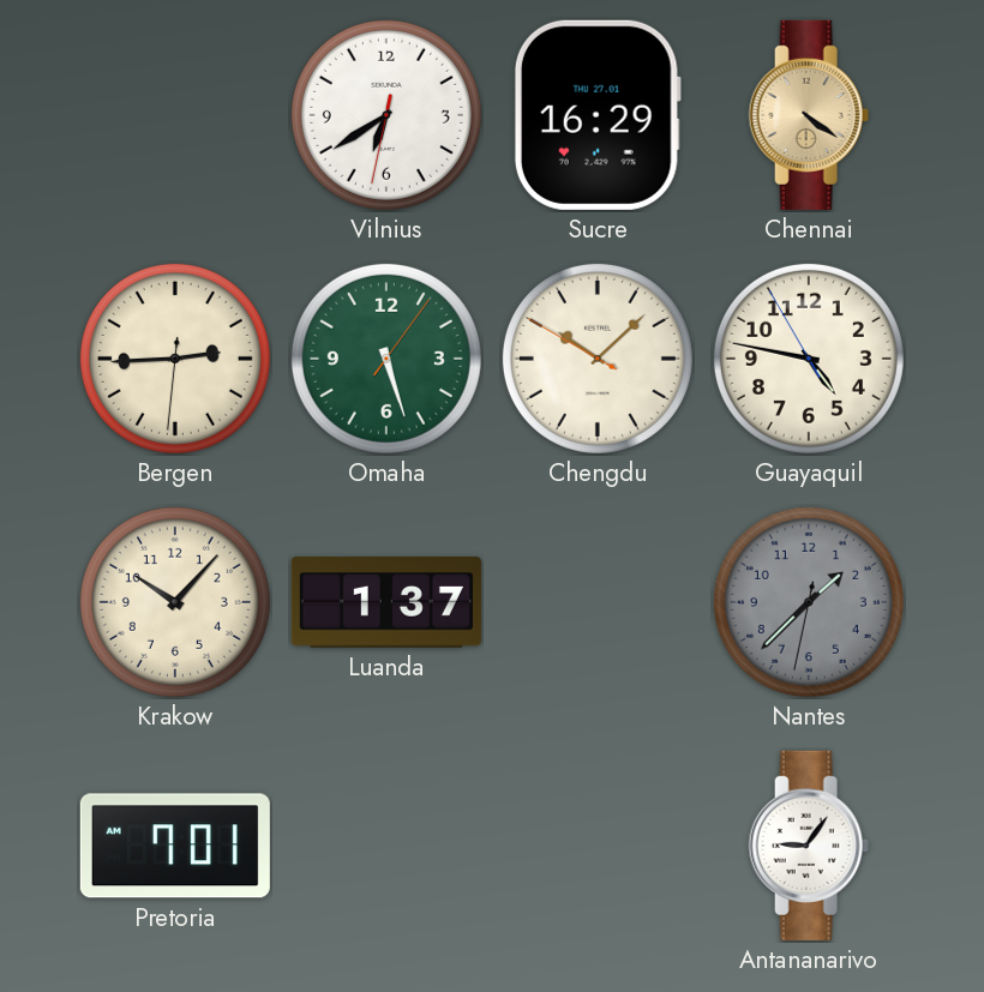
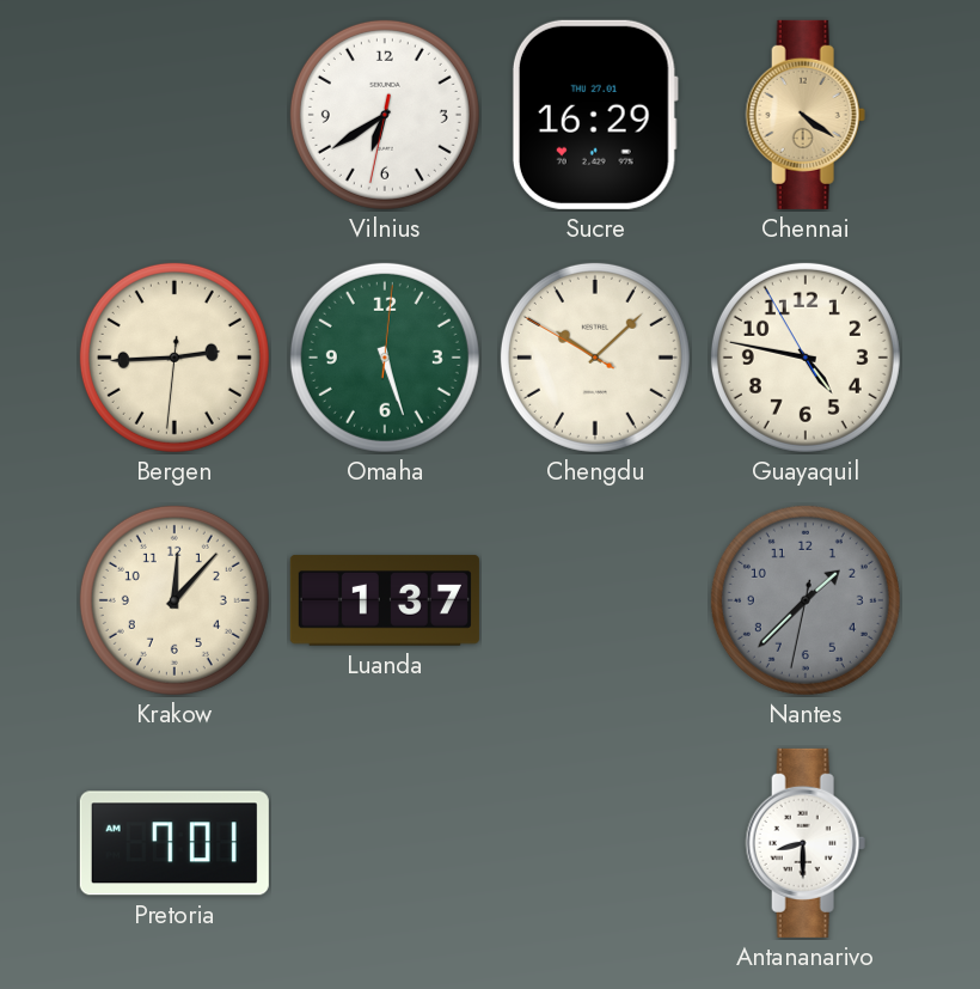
Omaha: 5:27:06 -> 5:27:01 (385, 358)
Krakow: 10:07 -> 12:07 (174, 600)
Antananarivo: 9:06 -> 8:30 (806, 843)
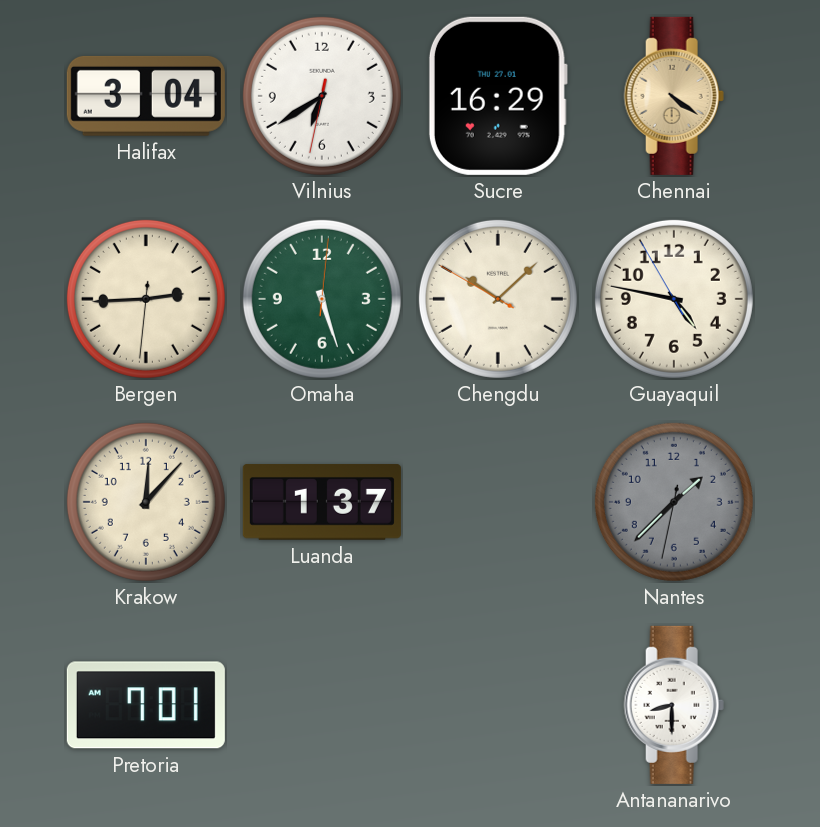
Halifax: none -> 3:04 (146, 96)
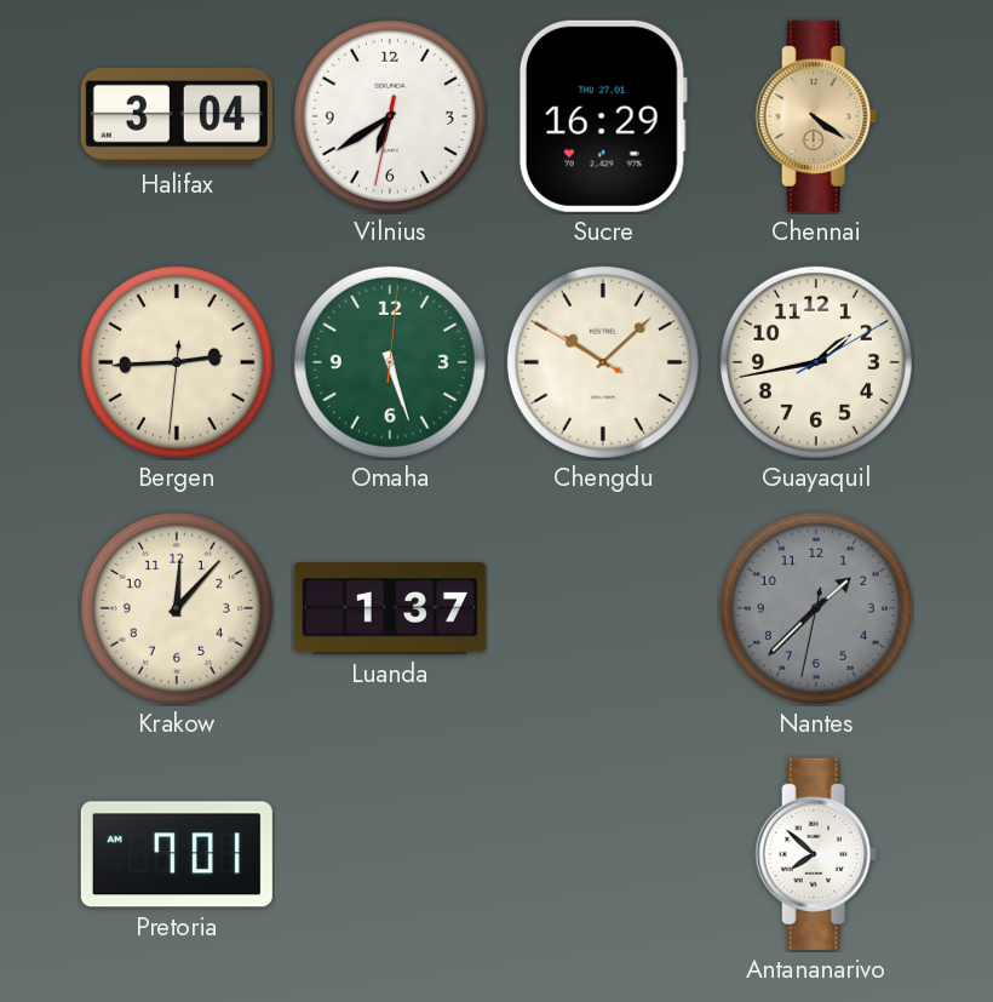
Guayaquil: 4:46 -> 1:43 (816, 362)
Antananarivo: 8:30 -> 7:52 (816, 854)
